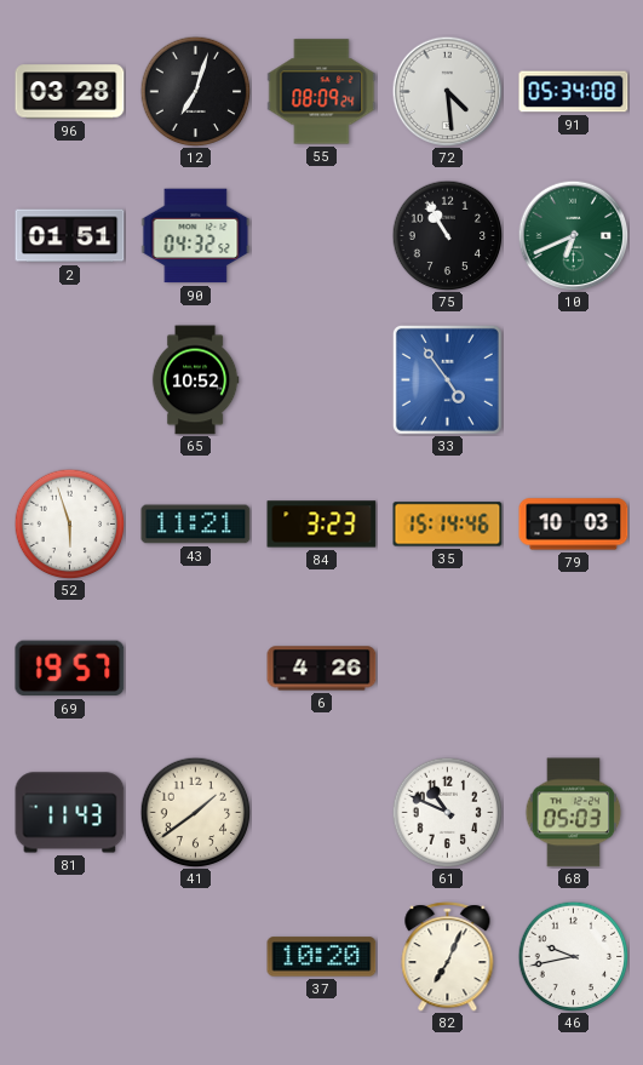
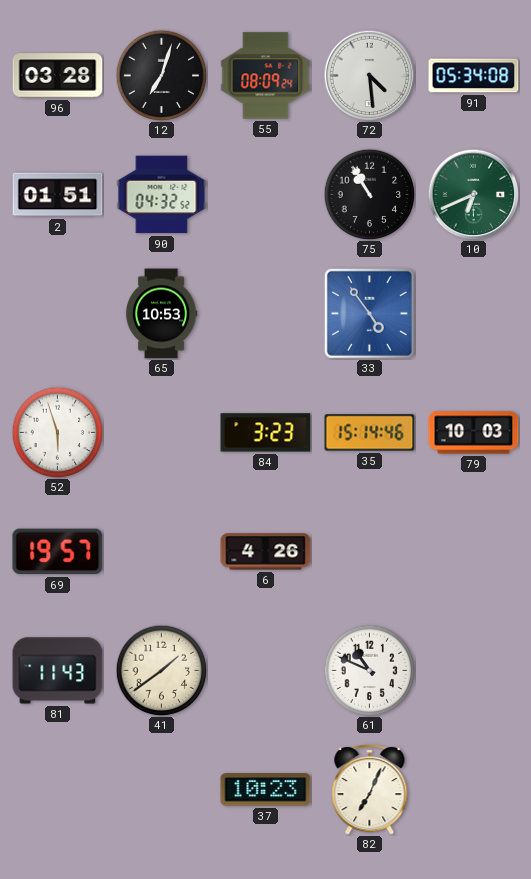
65: 10:52 -> 10:53 (161, 314)
43: 11:21 -> none (196, 525)
68: 05:03 -> none (574, 813)
37: 10:20 -> 10:23 (266, 790)
46: 9:43 -> none (573, 956)
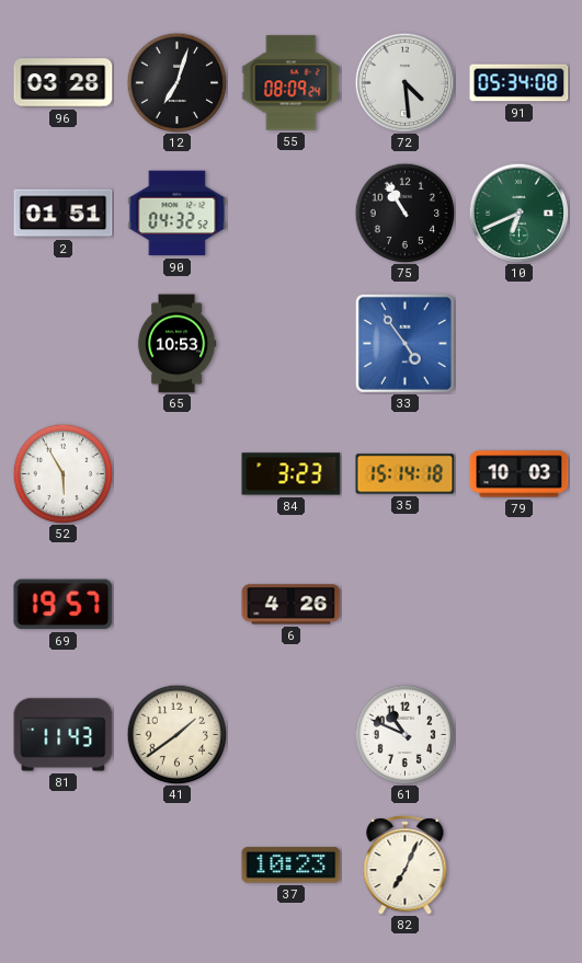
52: 5:57 -> 5:55 (62, 473)
35: 15:14:46 -> 15:14:18 (406, 474)
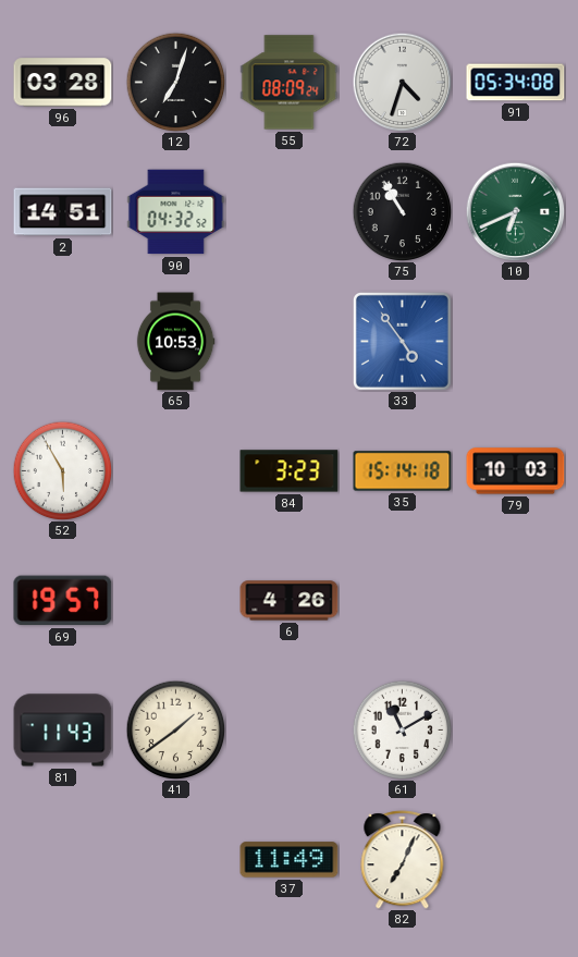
72: 4:29 -> 4:33 (402, 82)
2: 01:51 -> 14:51 (63, 212)
61: 10:49 -> 11:10 (402, 729)
37: 10:23 -> 11:49 (290, 860)
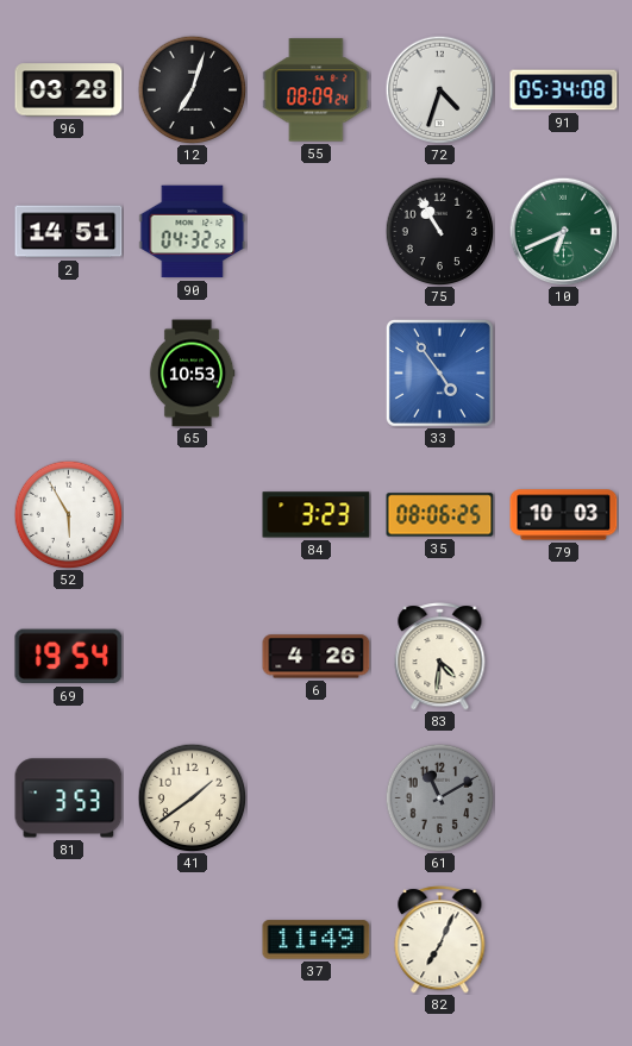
35: 15:14 -> 08:06 (440, 515)
69: 19:57 -> 19:54 (69, 657)
83: none -> 4:31 (440, 657)
81: 11:43 -> 3:53 (69, 798)
61 dial: white -> grey (439, 797)
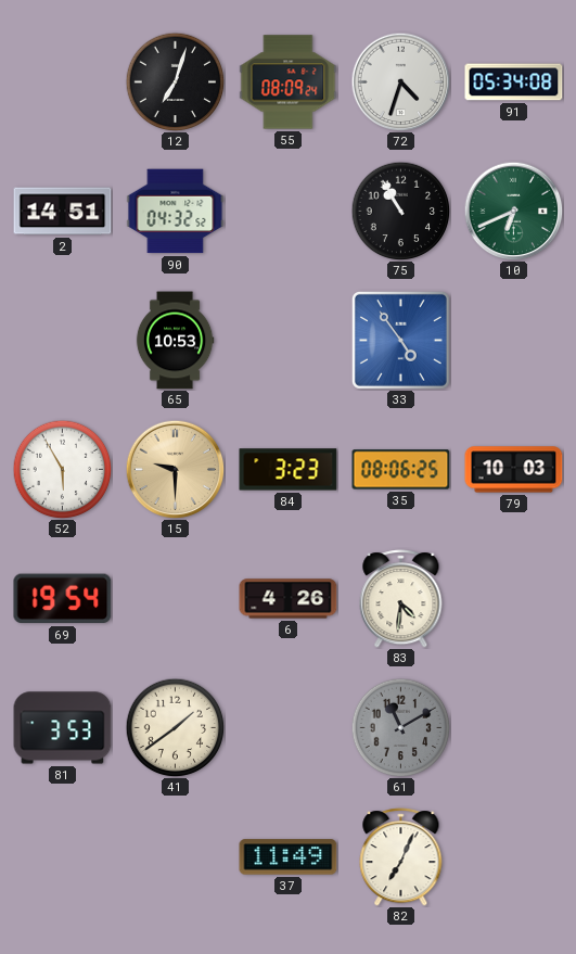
96: 03:28 -> none (69, 90)
15: none -> 9:30 (175, 469)
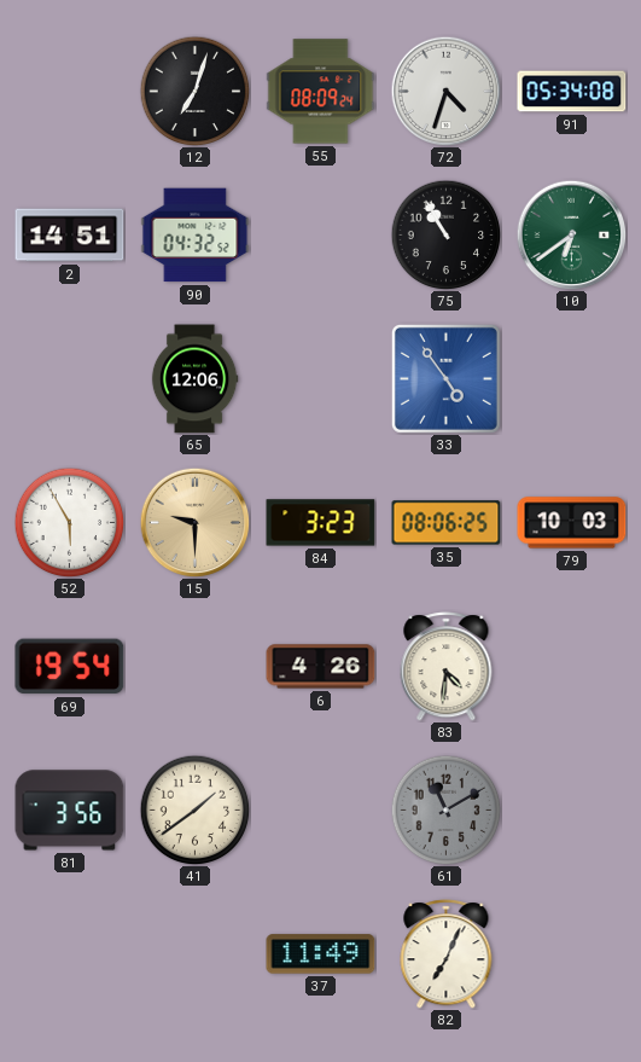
10: 6:41 -> 6:39 (571, 234)
65: 10:53 -> 12:06 (194, 379)
81: 3:53 -> 3:56 (70, 811)
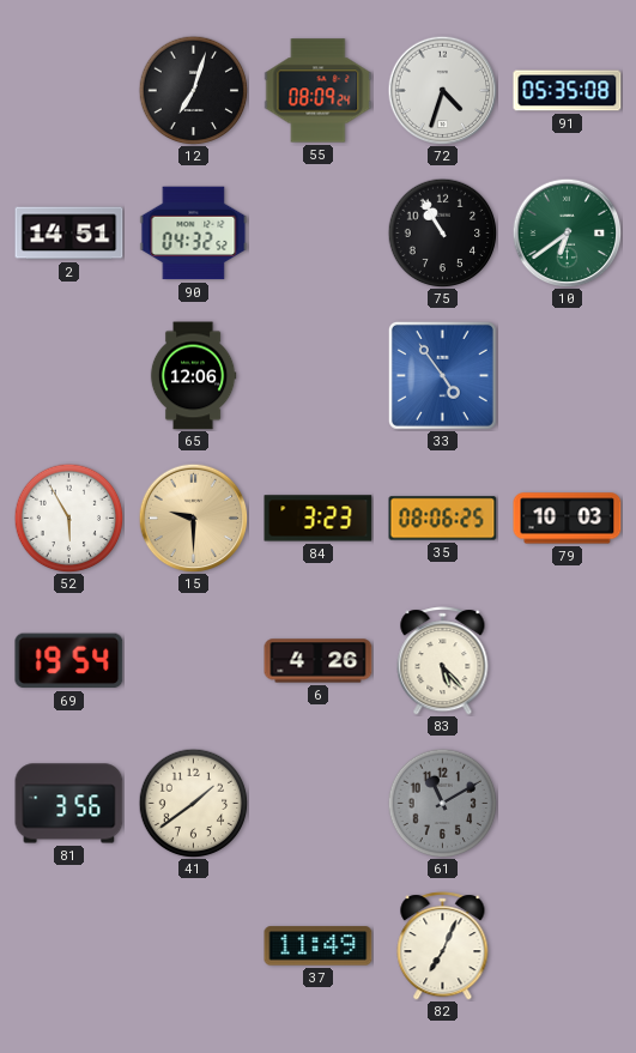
91: 05:34 -> 05:35 (568, 91)
83: 4:31 -> 5:23 (443, 661)
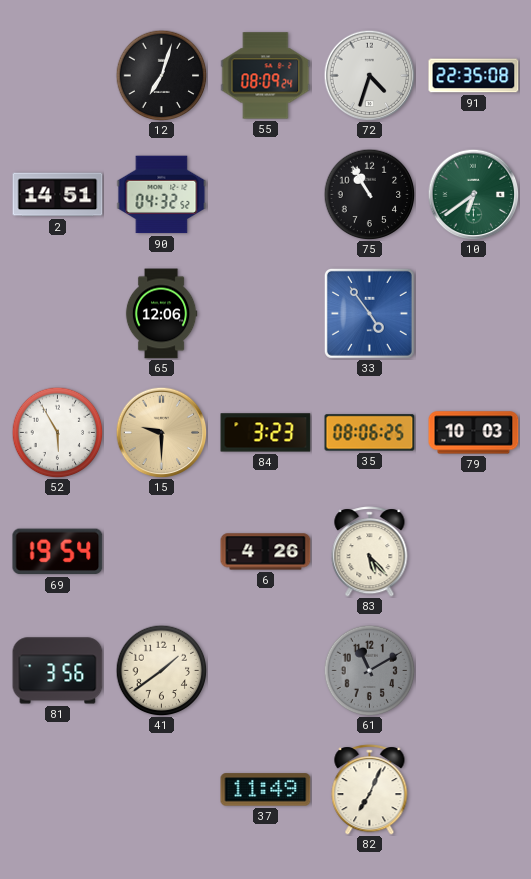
91: 05:35 -> 22:35 (474, 76)
